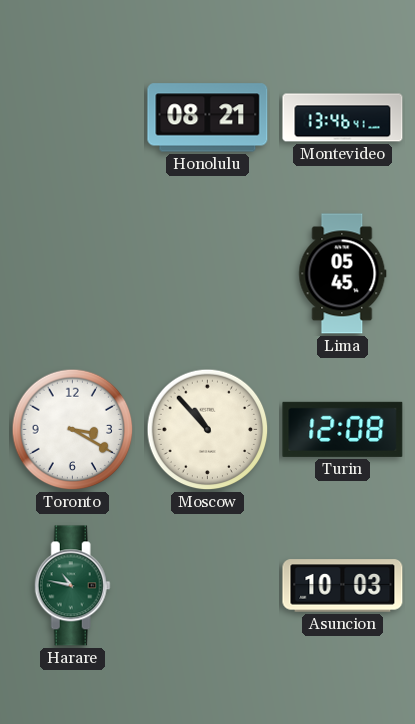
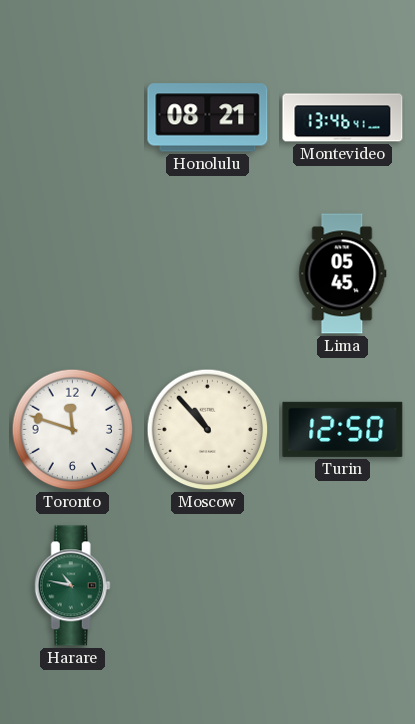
Toronto: 3:20 -> 11:48 (73, 430)
Turin: 12:08 -> 12:50 (343, 429)
Asuncion: 10:03 -> none (343, 586)
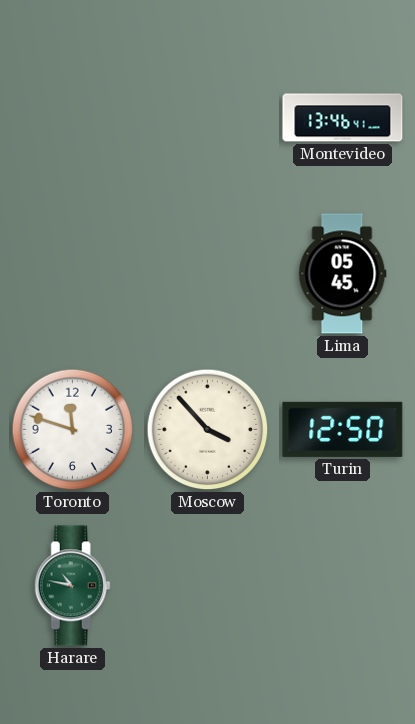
Honolulu: 08:21 -> none (208, 118)
Moscow: 10:53 -> 3:53 (208, 430)
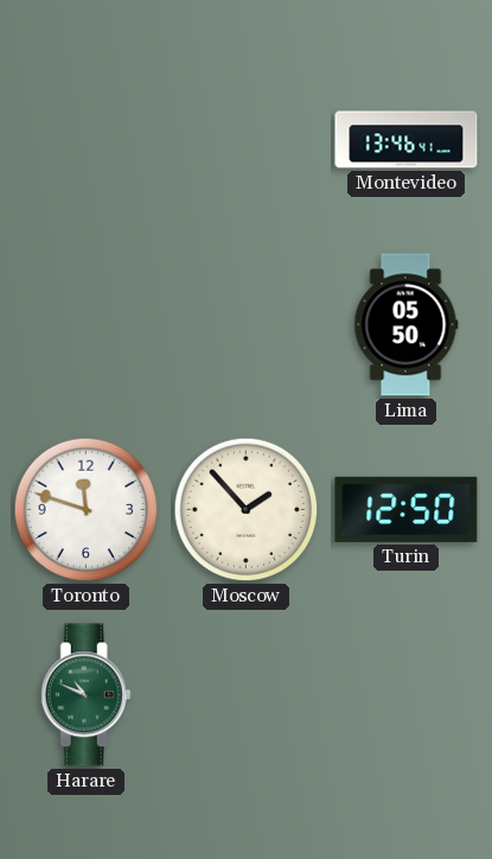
Lima: 05:45 -> 05:50 (407, 325)
Moscow: 3:53 -> 1:53 (247, 510)
Harare: 10:47 -> 10:49 (85, 695)
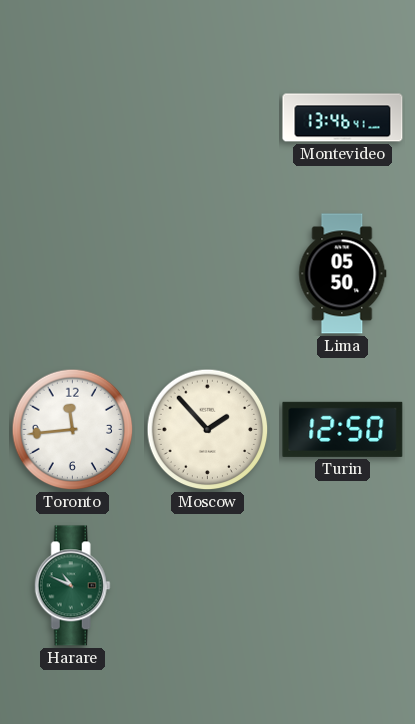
Toronto: 11:48 -> 11:44 (73, 430)
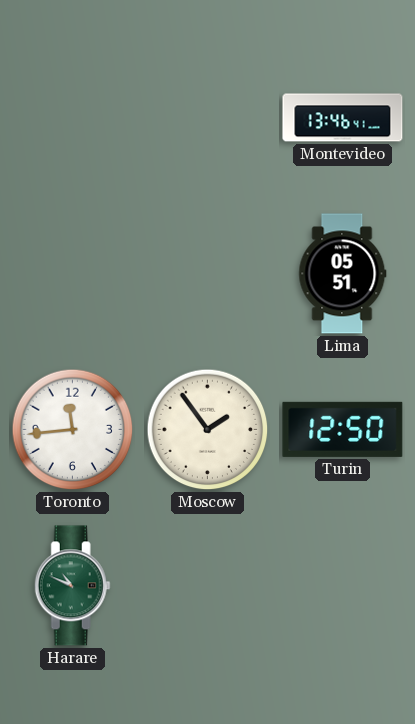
Lima: 05:50 -> 05:51 (343, 274)
Moscow: 1:53 -> 1:54 (208, 430)
